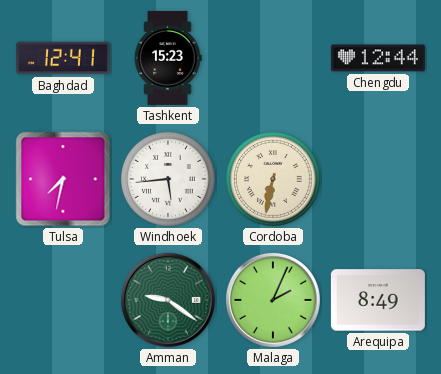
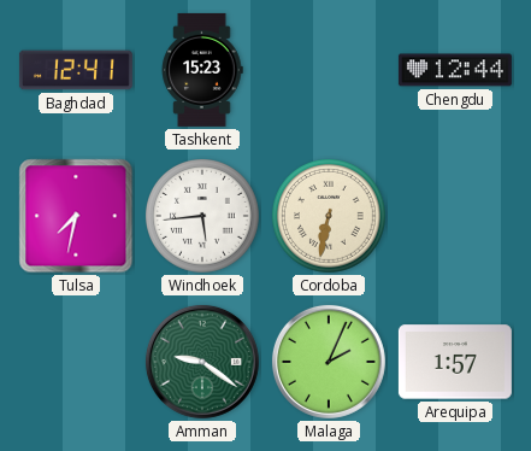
Arequipa: 8:49 -> 1:57 (455, 362)
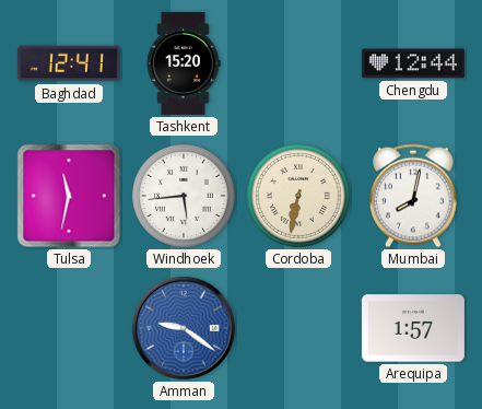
Tashkent: 15:23 -> 15:20 (184, 63)
Tulsa: 7:32 -> 11:32 (69, 196)
Mumbai: none -> 8:02 (414, 196)
Amman dial: green -> blue (184, 328)
Malaga: 2:04 -> none (329, 362)
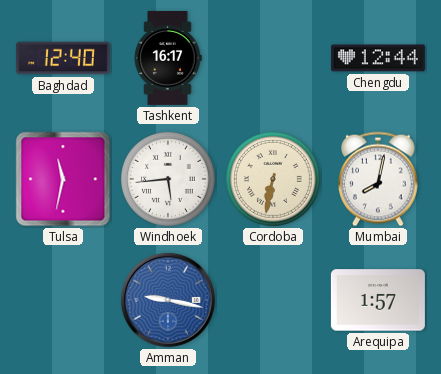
Baghdad: 12:41 -> 12:40 (63, 58)
Tashkent: 15:20 -> 16:17 (168, 58)
Amman: 9:21 -> 9:17 (168, 300)
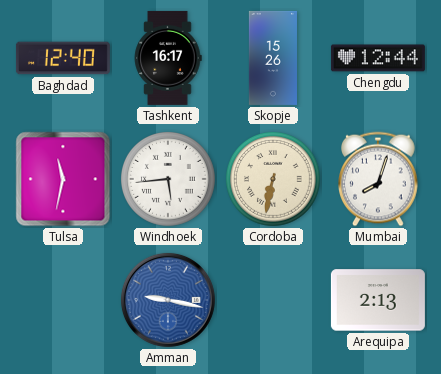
Skopje: none -> 15:26 (273, 58)
Mumbai: 8:02 -> 8:03 (379, 179)
Arequipa: 1:57 -> 2:13 (378, 300)
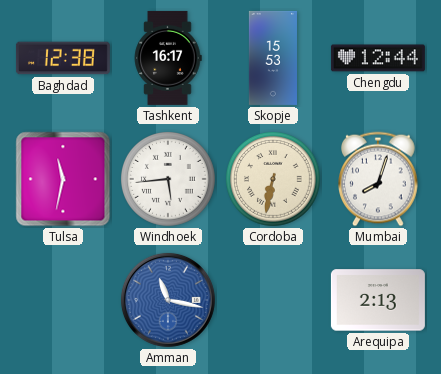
Baghdad: 12:40 -> 12:38 (63, 58)
Skopje: 15:26 -> 15:53 (273, 58)
Amman: 9:17 -> 11:17 (168, 300)
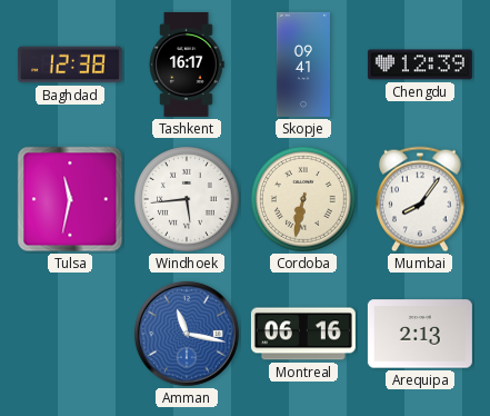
Skopje: 15:53 -> 09:41 (303, 65)
Chengdu: 12:44 -> 12:39 (420, 65)
Mumbai: 8:03 -> 8:06 (421, 199)
Montreal: none -> 06:16 (303, 334)
